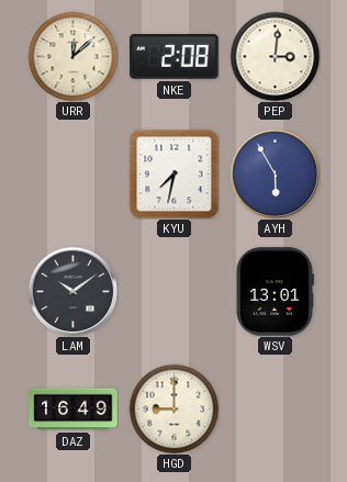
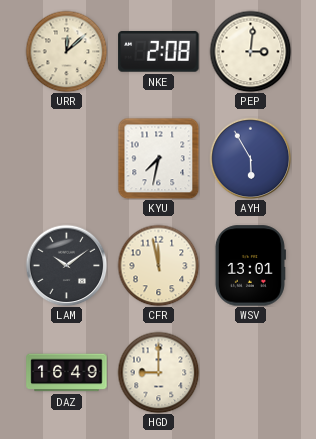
CFR: none -> 11:58 (158, 265)
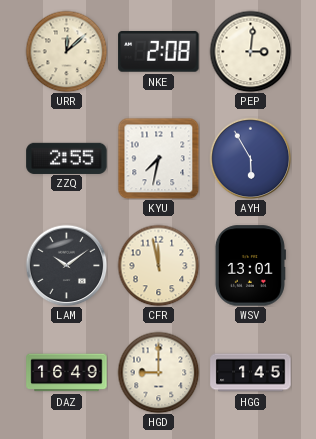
ZZQ: none -> 2:55 (67, 158)
HGG: none -> 1:45 (251, 373)
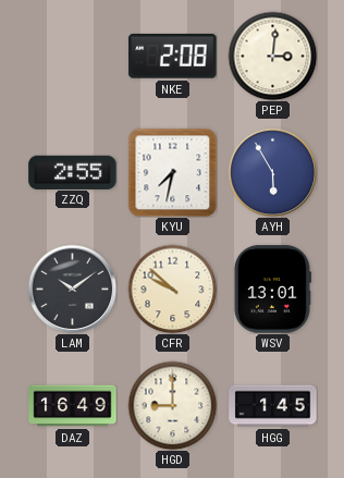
URR: 12:08 -> none (66, 51)
CFR: 11:58 -> 9:52 (172, 289)
